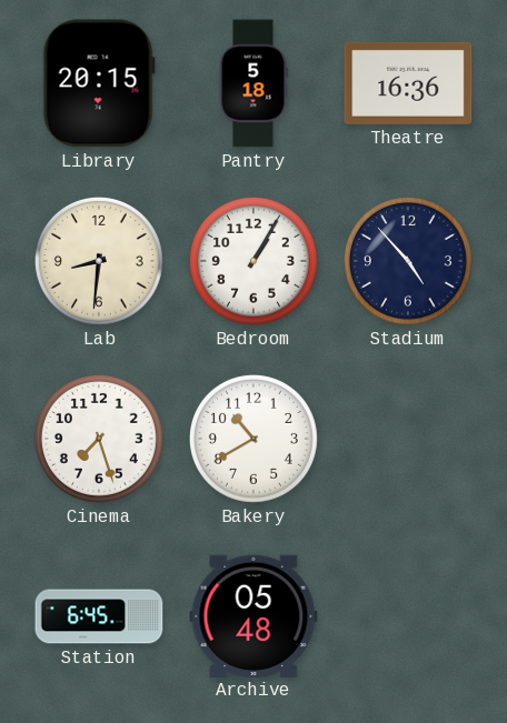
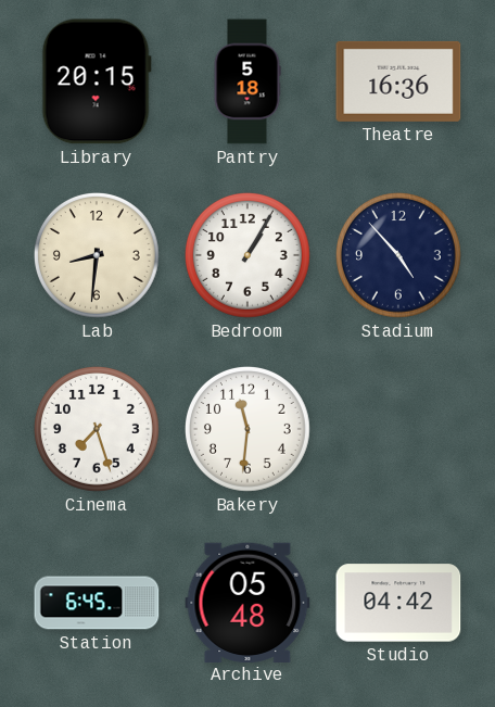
Bakery: 10:40 -> 11:31 (247, 429)
Studio: none -> 04:42 (398, 603)
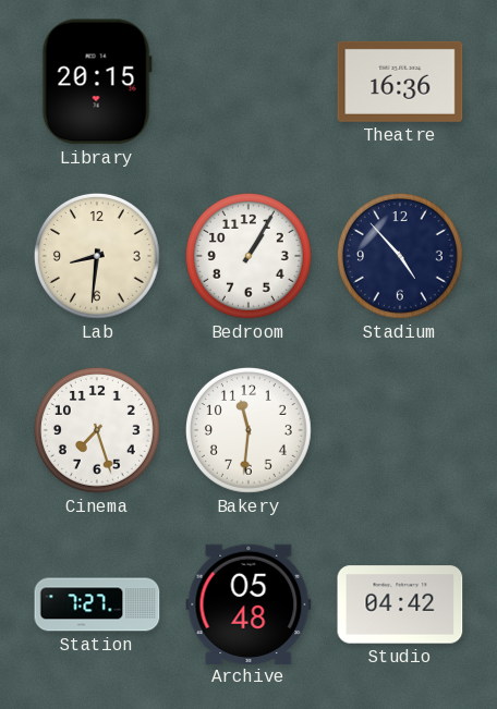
Pantry: 5:18 -> none (247, 81)
Station: 6:45 -> 7:27 (97, 604)
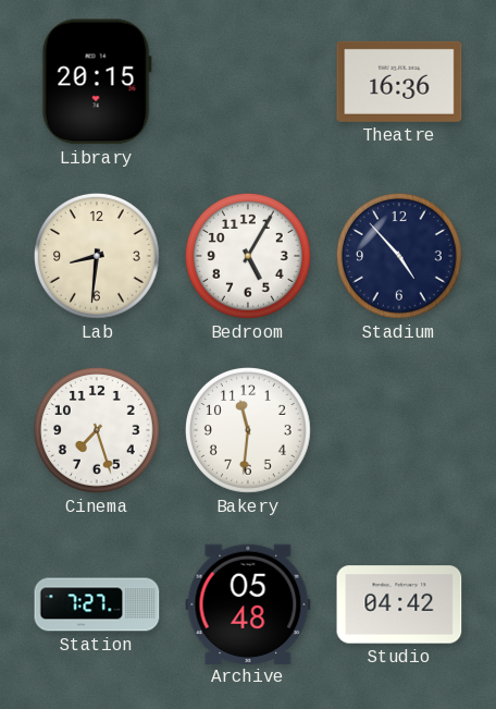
Bedroom: 1:05 -> 5:05 (248, 256)
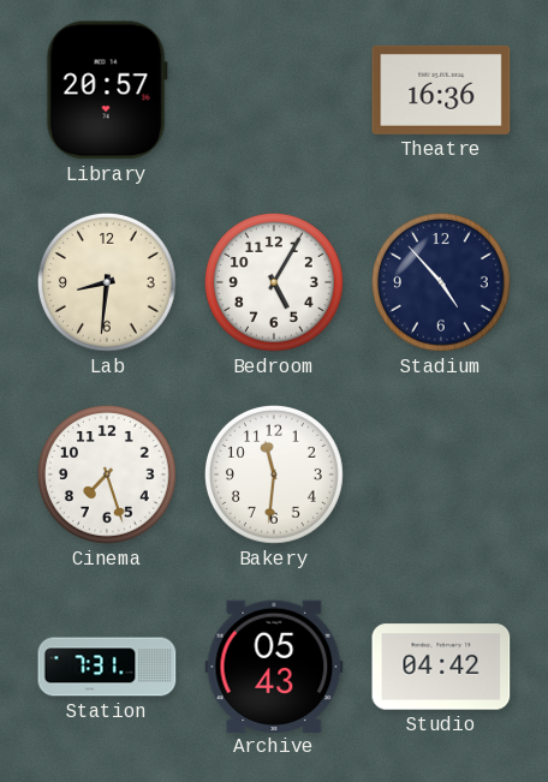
Library: 20:15 -> 20:57 (107, 90)
Station: 7:27 -> 7:31 (107, 667)
Archive: 05:48 -> 05:43 (274, 665)
